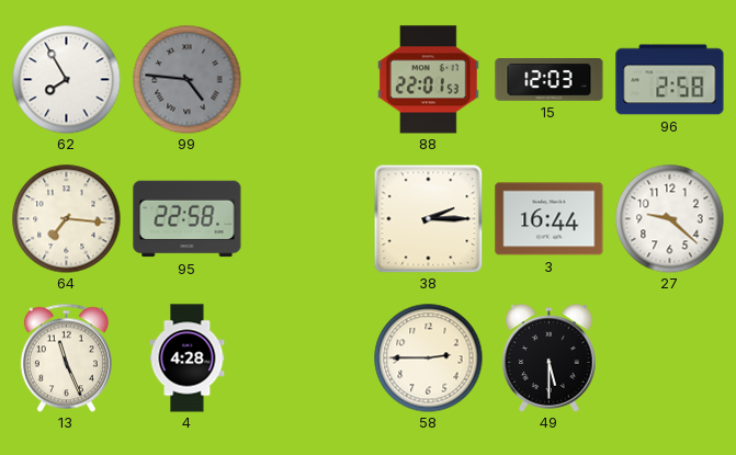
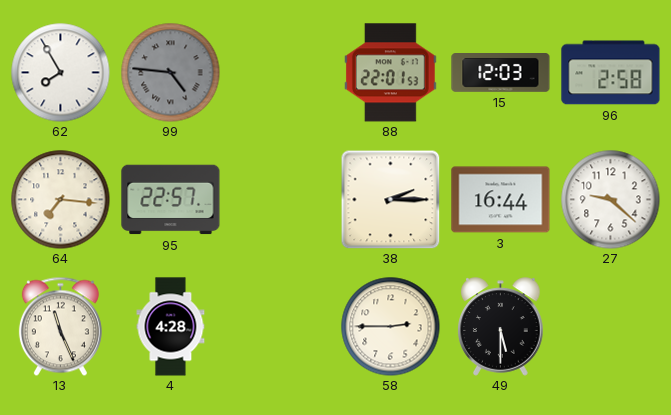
95: 22:58 -> 22:57 (171, 200)
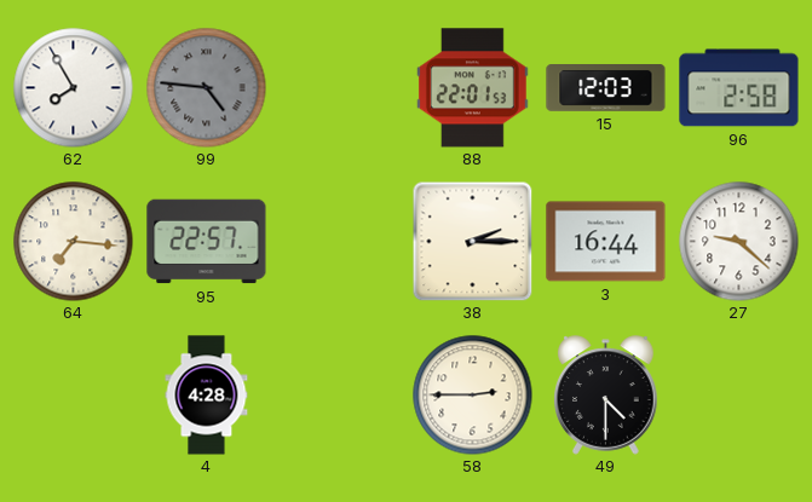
13: 11:26 -> none (60, 326)
49: 5:30 -> 4:30 (606, 396)
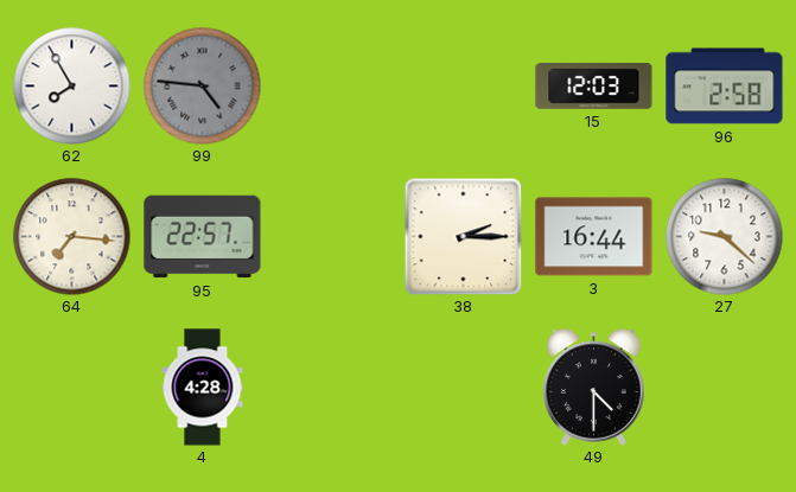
88: 22:01 -> none (472, 88)
58: 2:45 -> none (473, 396)
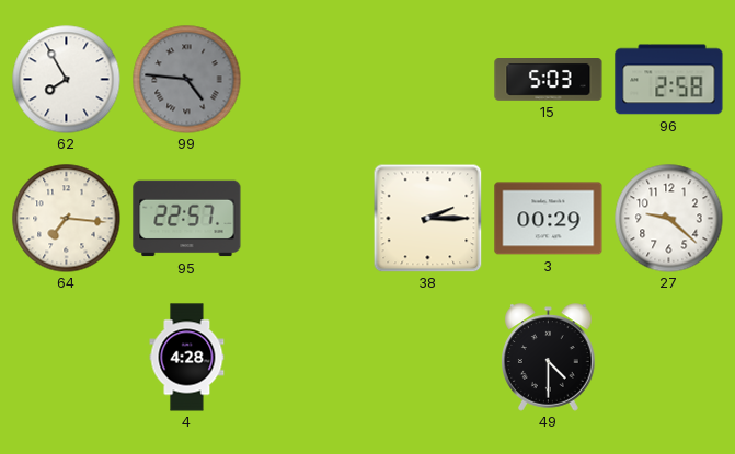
15: 12:03 -> 5:03 (549, 80)
3: 16:44 -> 00:29 (549, 219)
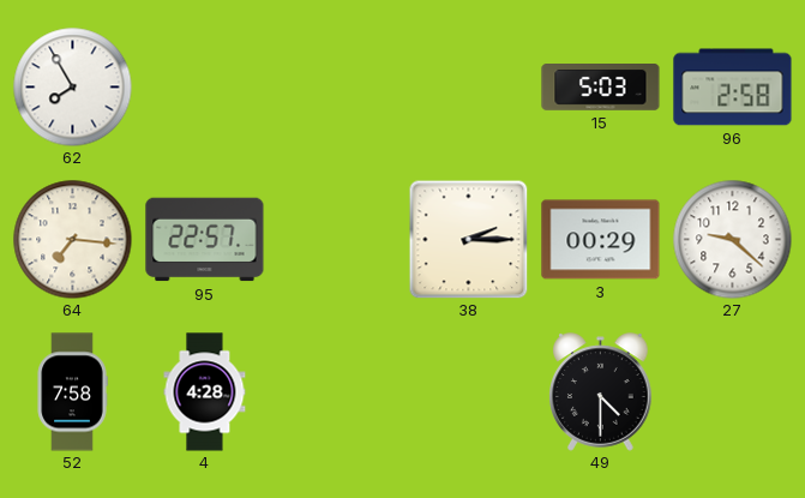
99: 4:46 -> none (187, 80)
52: none -> 7:58 (72, 392)
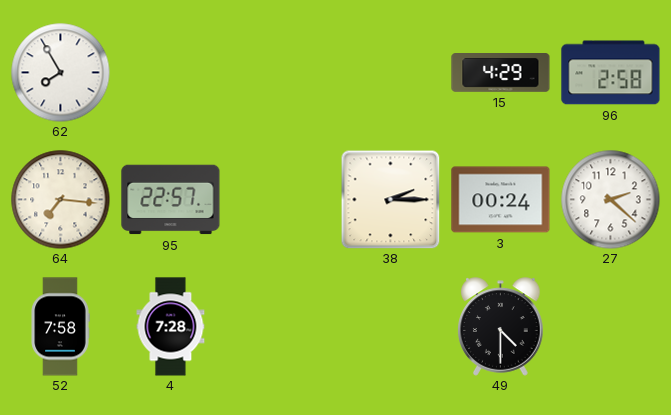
15: 5:03 -> 4:29 (501, 73)
3: 00:29 -> 00:24 (501, 200)
27: 9:22 -> 2:22 (611, 200)
4: 4:28 -> 7:28 (171, 327)
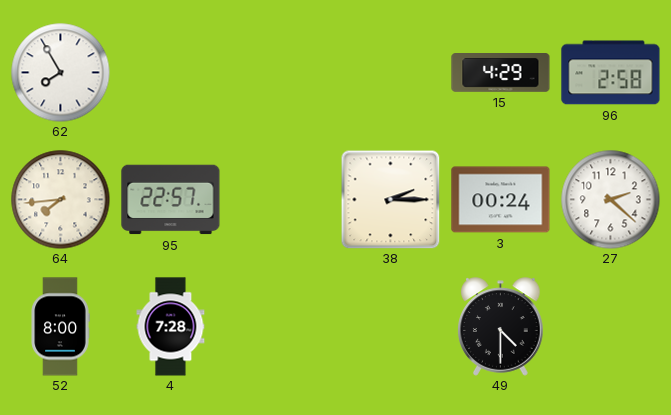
64: 7:16 -> 7:44 (61, 200)
52: 7:58 -> 8:00 (60, 327)
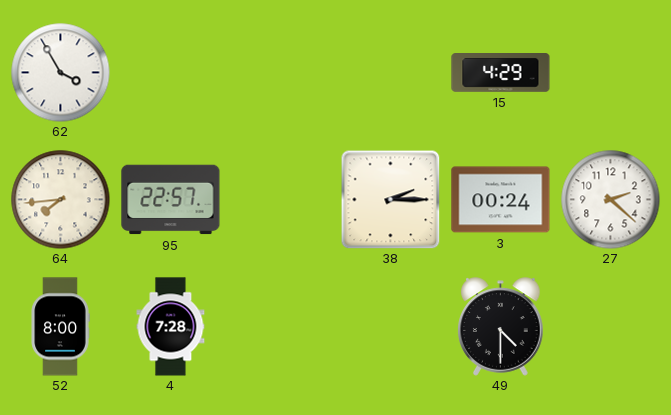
62: 7:55 -> 3:55 (61, 73)
96: 2:58 -> none (611, 73)
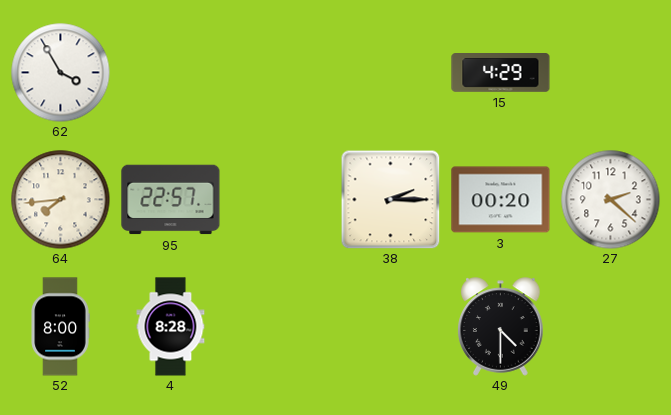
3: 00:24 -> 00:20 (501, 200)
4: 7:28 -> 8:28 (171, 327)
